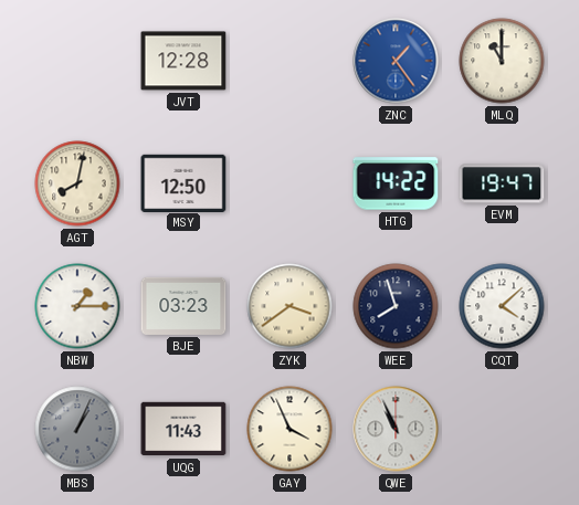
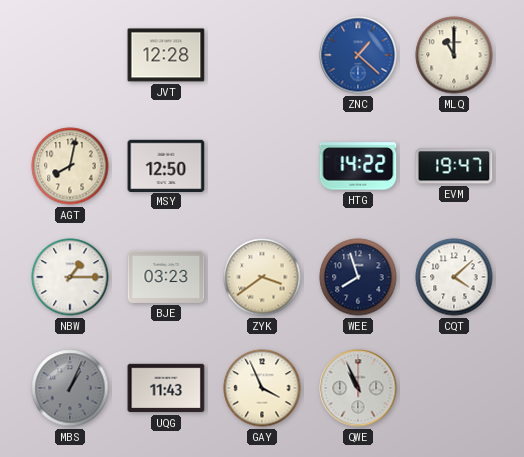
ZNC: 1:24 -> 1:22 (358, 55)
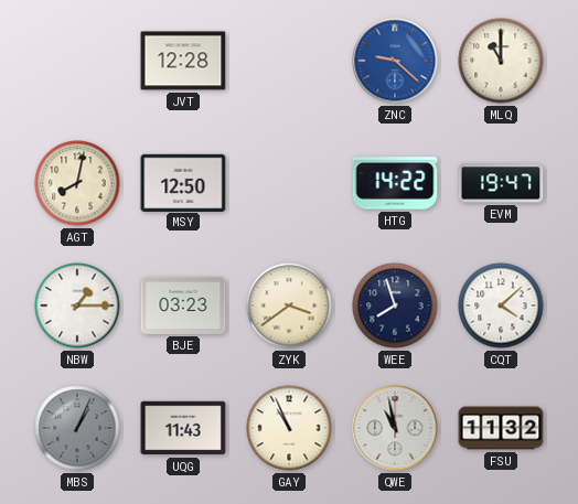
ZNC: 1:22 -> 9:22 (395, 61)
GAY: 3:56 -> 10:56 (289, 428)
QWE: 10:56 -> 10:58 (395, 428)
FSU: none -> 11:32 (501, 428)
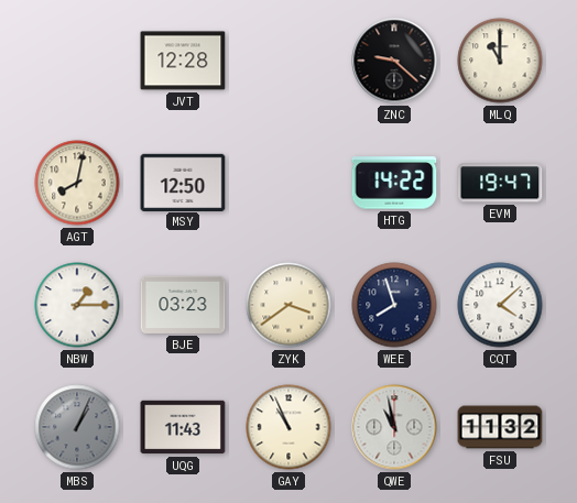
ZNC dial: blue -> black (394, 61)
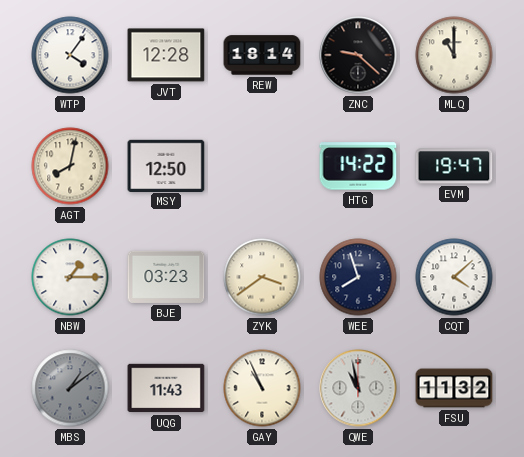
WTP: none -> 4:06 (70, 55)
REW: none -> 18:14 (262, 55)
MBS: 1:04 -> 1:09 (70, 388)
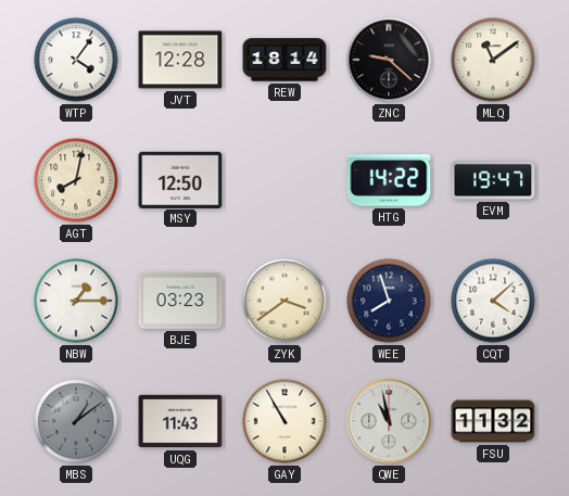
MLQ: 11:00 -> 11:09 (493, 60)
GAY: 10:56 -> 10:55 (284, 421)
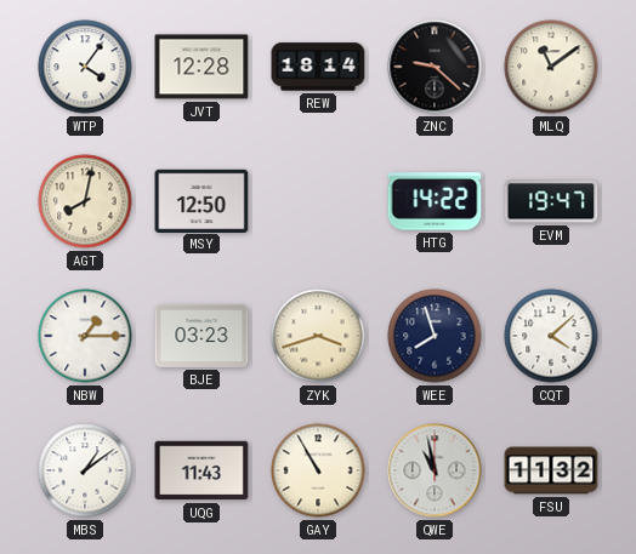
ZYK: 3:39 -> 3:42 (318, 336)
MBS dial: grey -> white (85, 470)
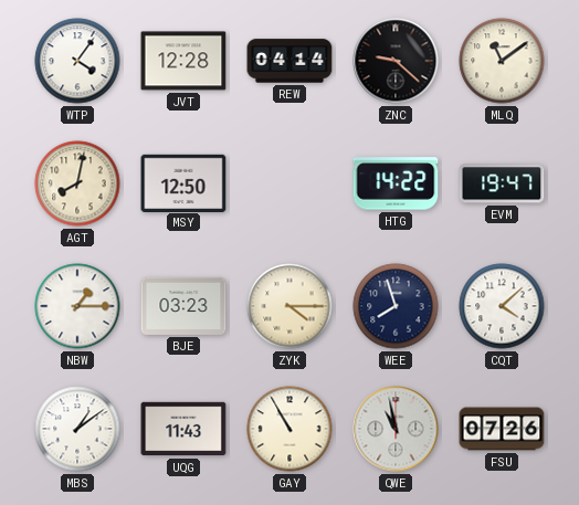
REW: 18:14 -> 04:14 (289, 61)
ZYK: 3:42 -> 4:15 (289, 306)
FSU: 11:32 -> 07:26 (502, 429)
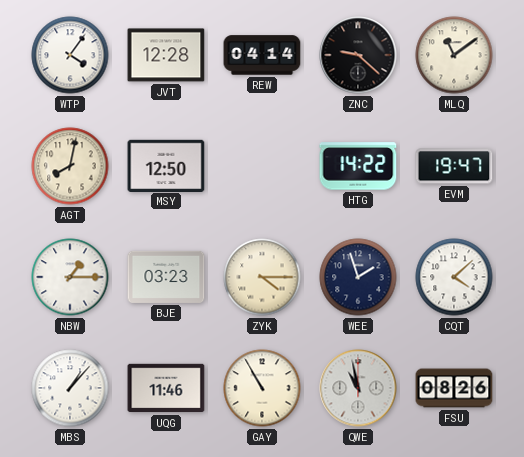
WEE: 7:57 -> 1:57 (358, 277)
MBS: 1:09 -> 1:07 (70, 388)
UQG: 11:43 -> 11:46 (166, 388)
FSU: 07:26 -> 08:26 (454, 388)
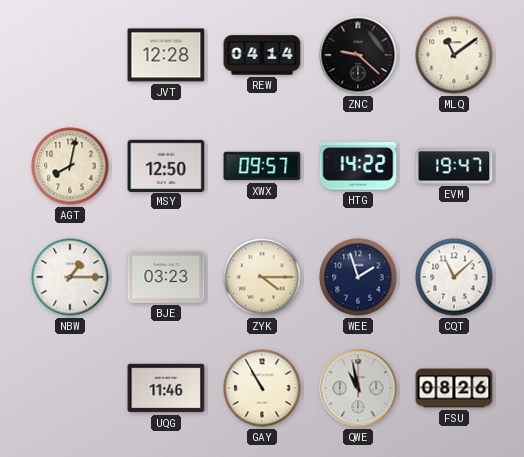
WTP: 4:06 -> none (70, 55)
XWX: none -> 09:57 (262, 166)
CQT: 4:08 -> 11:08 (454, 277)
MBS: 1:07 -> none (70, 388)
